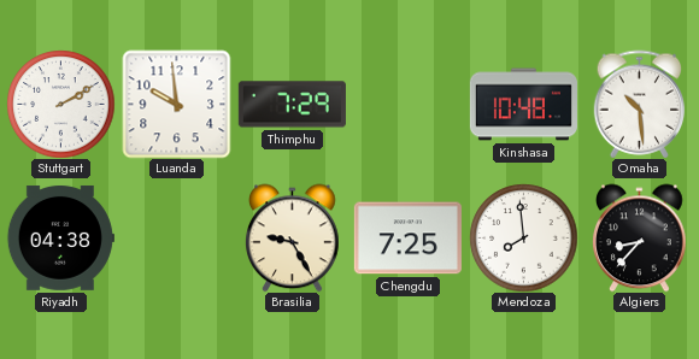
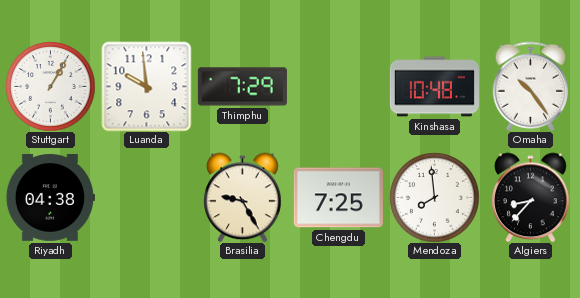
Stuttgart: 2:10 -> 1:05 (50, 86)
Omaha: 10:29 -> 10:24 (531, 86)
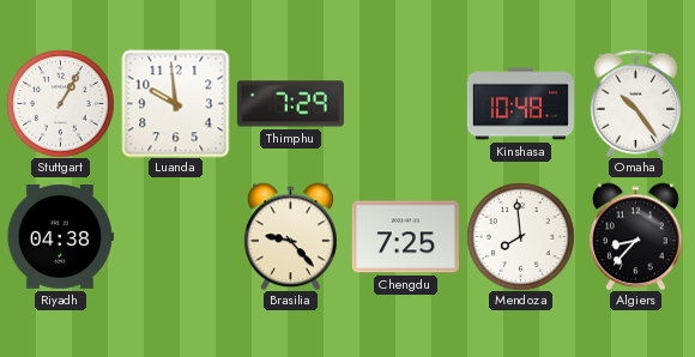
Brasilia: 9:25 -> 9:23 (291, 236)
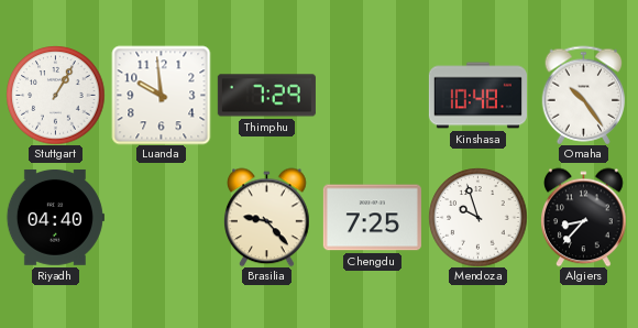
Riyadh: 04:38 -> 04:40 (55, 217)
Mendoza: 7:59 -> 9:57 (477, 217)
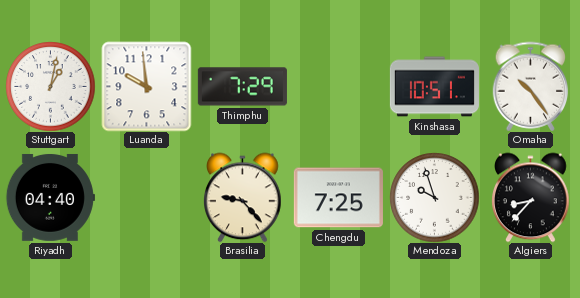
Stuttgart: 1:05 -> 1:02 (50, 86)
Kinshasa: 10:48 -> 10:51 (434, 87)
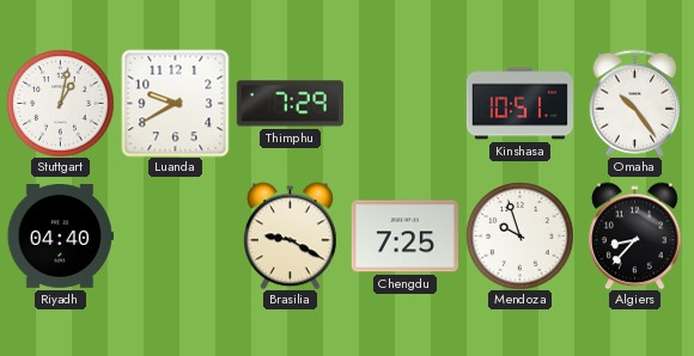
Luanda: 9:59 -> 9:40 (175, 103)
Brasilia: 9:23 -> 9:20 (291, 235)
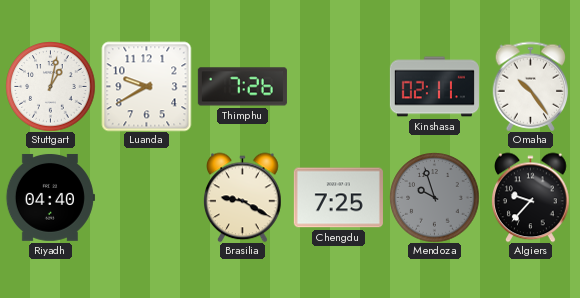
Thimphu: 7:29 -> 7:26 (242, 87)
Kinshasa: 10:51 -> 02:11 (434, 87)
Mendoza dial: white -> grey (434, 197)
Algiers: 8:37 -> 9:37 (531, 197)
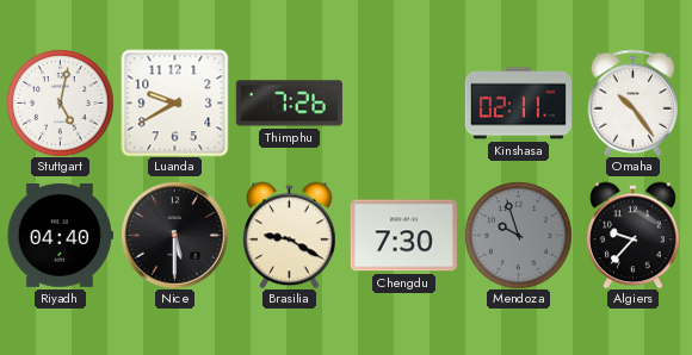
Stuttgart: 1:02 -> 5:02 (60, 102)
Nice: none -> 5:30 (174, 235)
Chengdu: 7:25 -> 7:30 (403, 236)
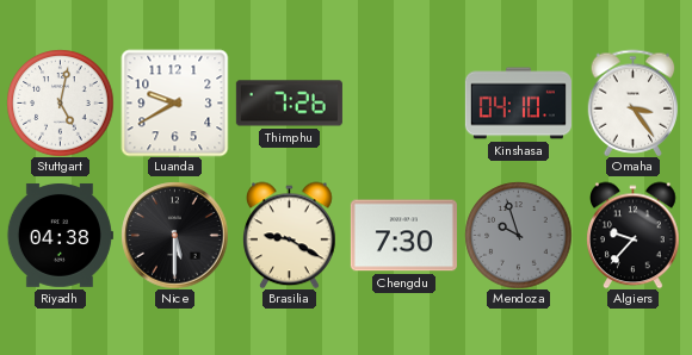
Kinshasa: 02:11 -> 04:10 (518, 104)
Omaha: 10:24 -> 3:24 (634, 102)
Riyadh: 04:40 -> 04:38 (60, 235)
